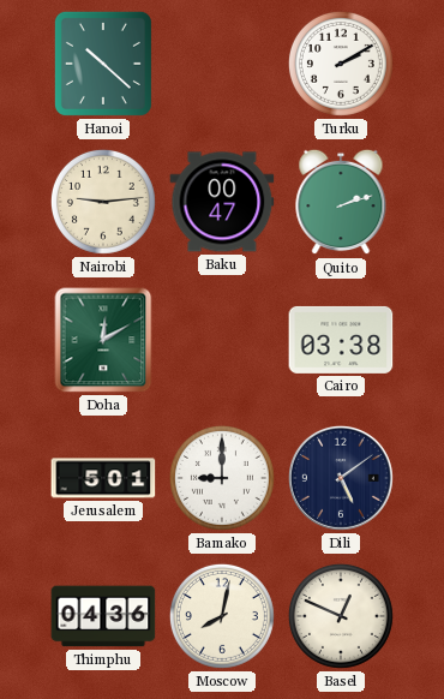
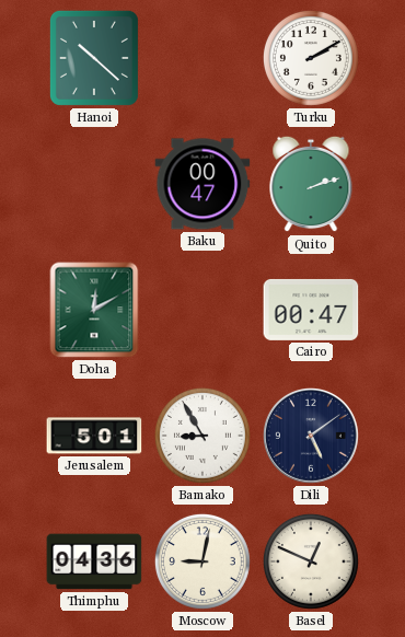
Nairobi: 9:14 -> none (103, 202)
Cairo: 03:38 -> 00:47 (311, 310)
Bamako: 9:00 -> 8:55 (202, 436)
Moscow: 8:02 -> 9:02 (202, 561)
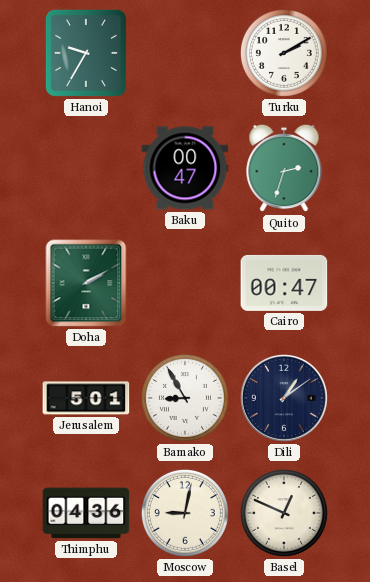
Hanoi: 10:22 -> 9:35 (86, 53)
Quito: 2:12 -> 2:33 (284, 168)
Doha: 12:10 -> 2:10 (86, 283)
Dili: 5:09 -> 1:09 (284, 398)
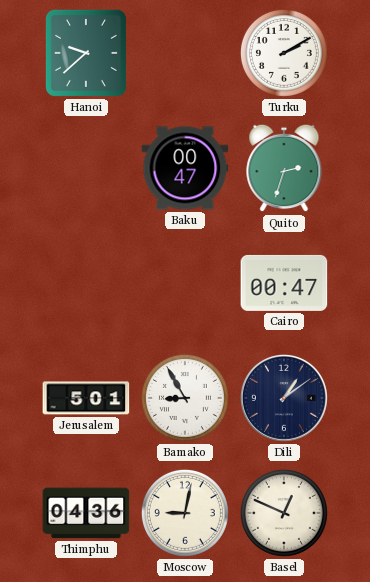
Hanoi: 9:35 -> 9:38 (86, 53)
Doha: 2:10 -> none (86, 283)
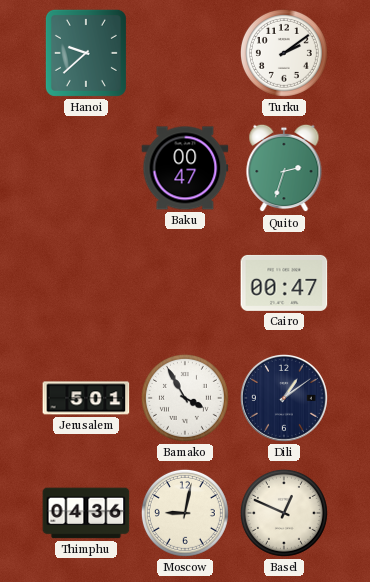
Turku: 2:10 -> 2:09 (284, 53)
Bamako: 8:55 -> 3:55 (185, 398)
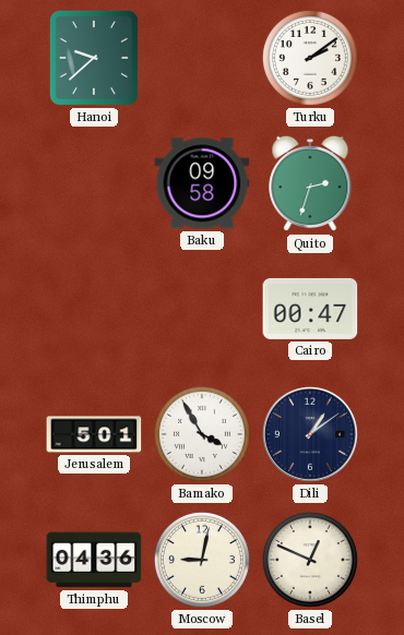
Baku: 00:47 -> 09:58 (202, 183)
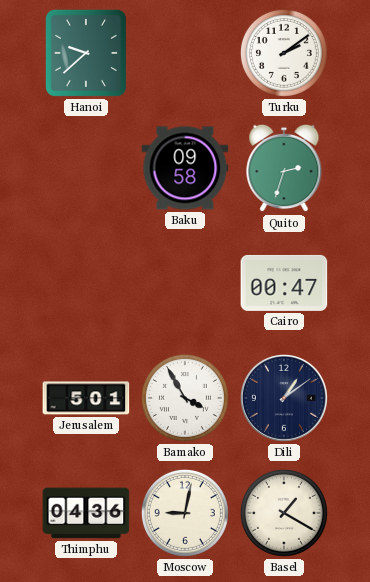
Basel: 12:49 -> 1:20 (284, 513)
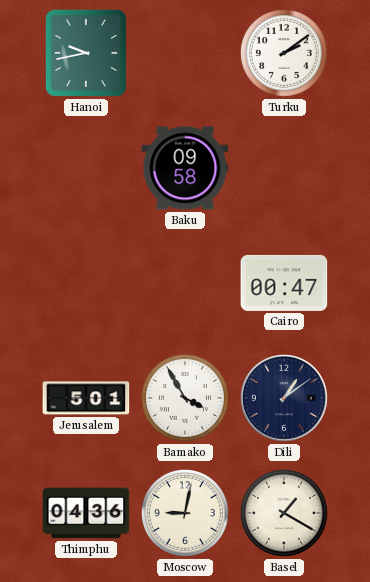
Hanoi: 9:38 -> 9:43 (86, 53)
Quito: 2:33 -> none (284, 168)
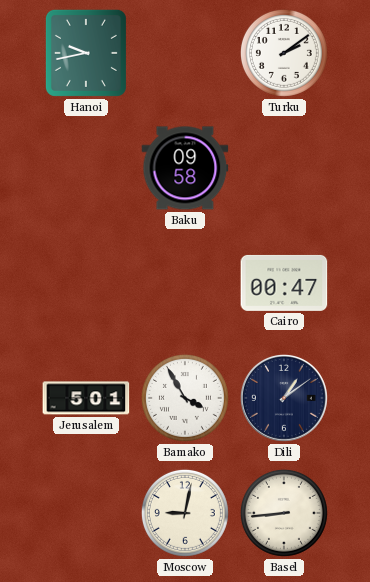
Thimphu: 04:36 -> none (86, 513)
Basel: 1:20 -> 8:44 (284, 513)
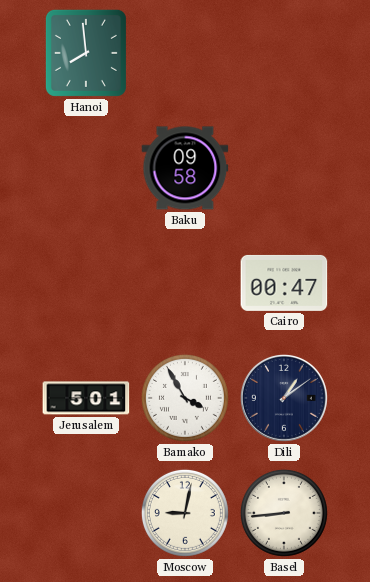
Hanoi: 9:43 -> 7:59 (86, 53)
Turku: 2:09 -> none (284, 53)
